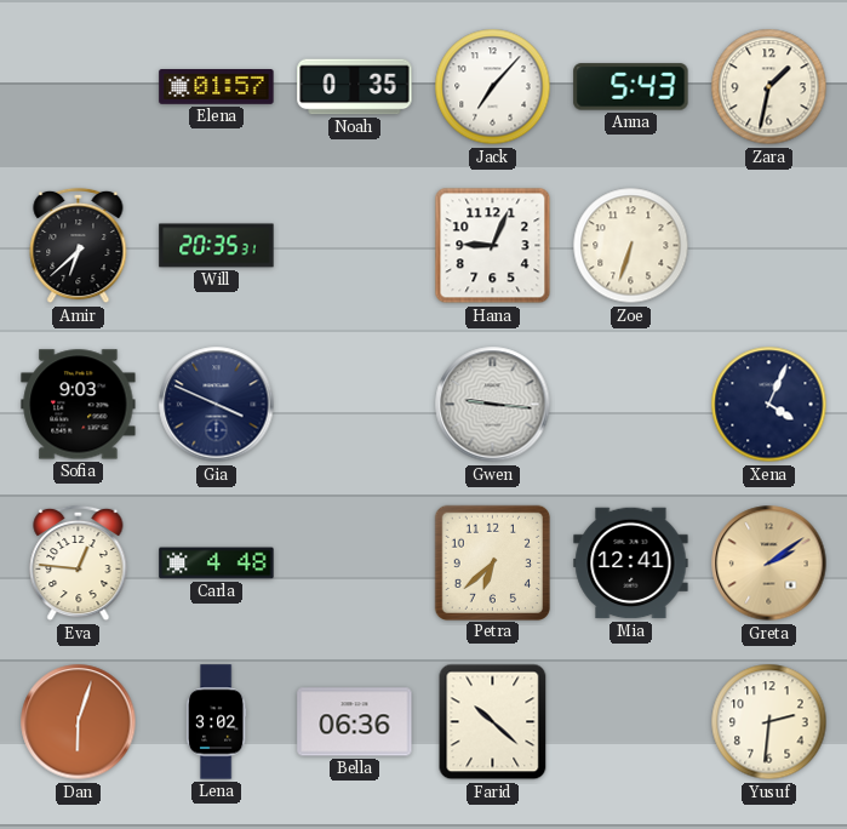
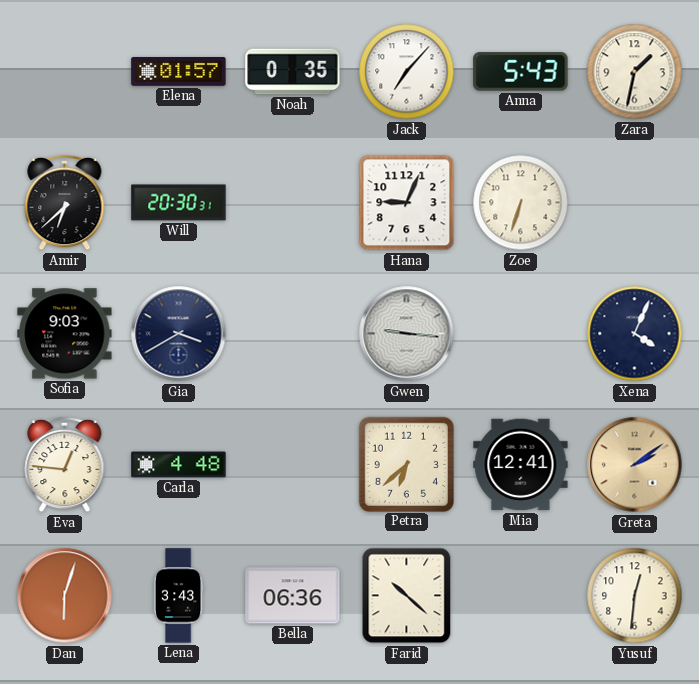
Will: 20:35 -> 20:30 (179, 203)
Gia: 3:49 -> 3:40 (179, 334)
Lena: 3:02 -> 3:43 (178, 596)
Yusuf: 2:31 -> 12:31 (635, 596)
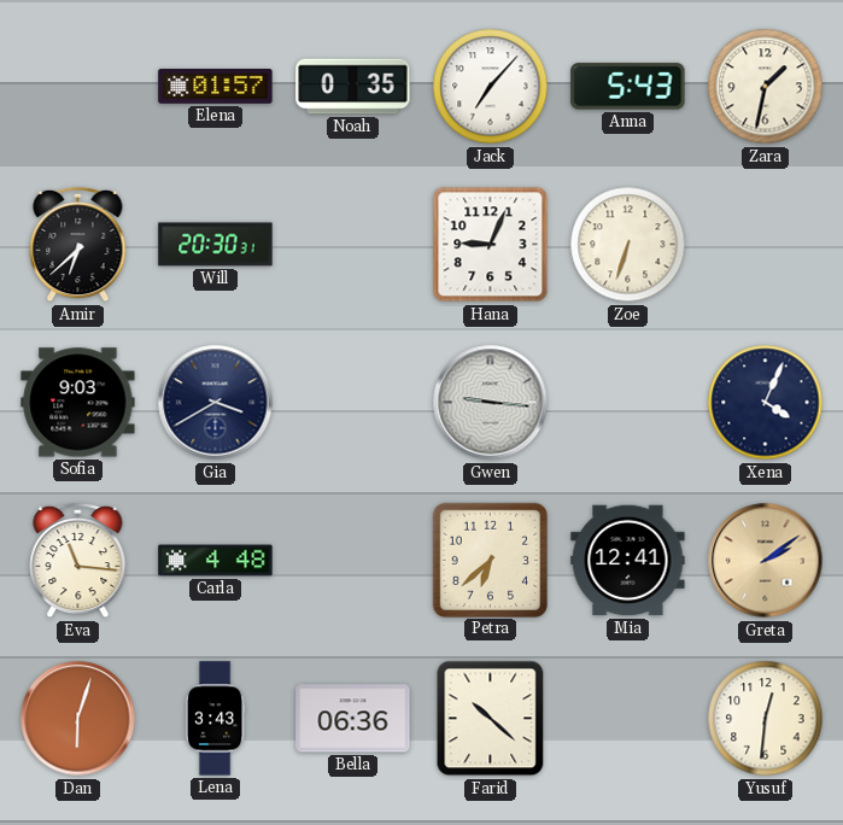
Eva: 12:46 -> 11:16 (78, 561)
